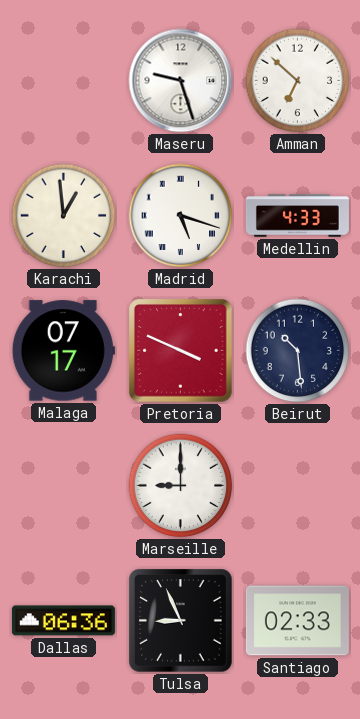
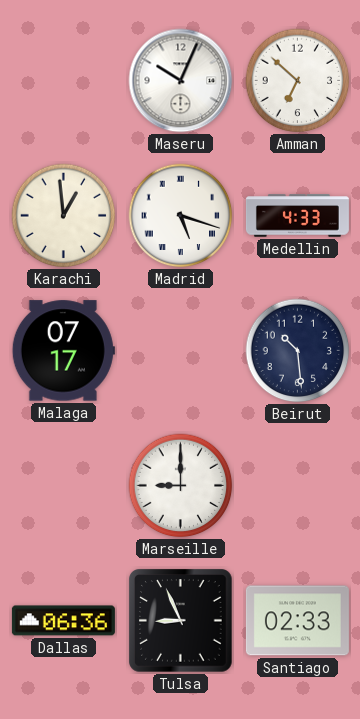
Maseru: 9:27 -> 10:04 (181, 81)
Pretoria: 3:49 -> none (181, 351)
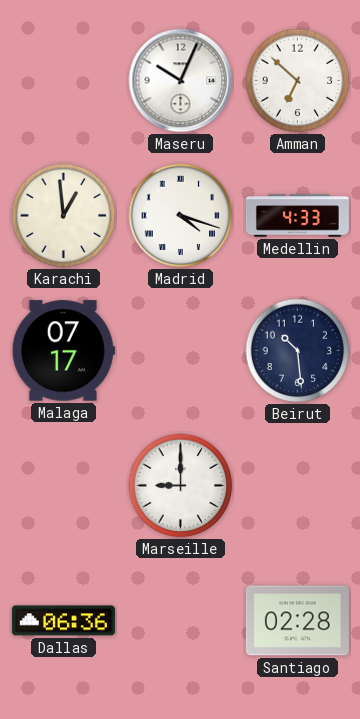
Madrid: 5:18 -> 4:18 (181, 216)
Tulsa: 8:56 -> none (181, 621)
Santiago: 02:33 -> 02:28 (297, 621)
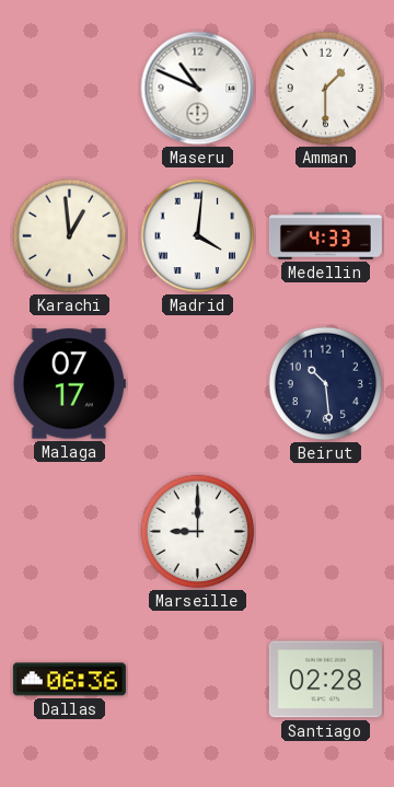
Maseru: 10:04 -> 10:49 (198, 89)
Amman: 6:52 -> 1:30 (326, 89)
Madrid: 4:18 -> 4:01 (198, 236)
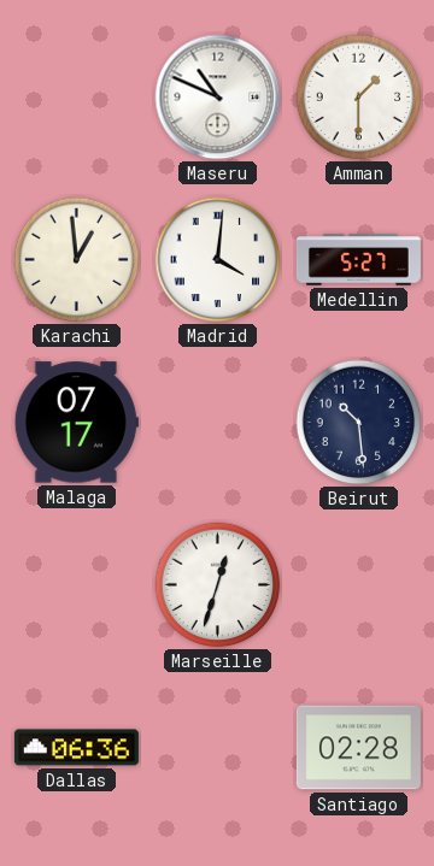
Medellin: 4:33 -> 5:27 (358, 260)
Marseille: 9:00 -> 12:33 (218, 585)
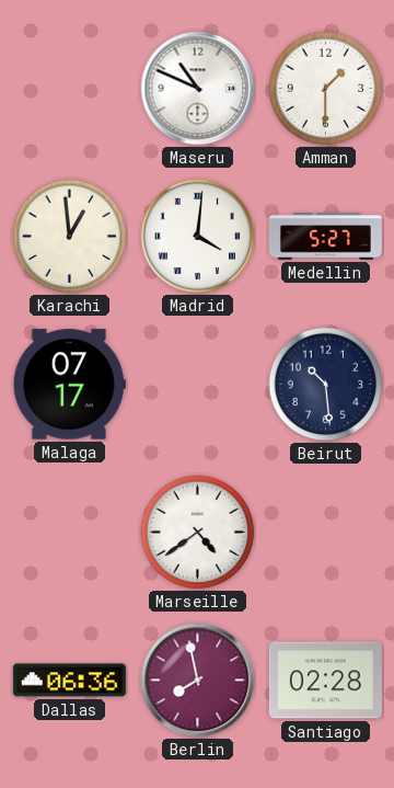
Marseille: 12:33 -> 4:39 (198, 533)
Berlin: none -> 7:58 (198, 681)
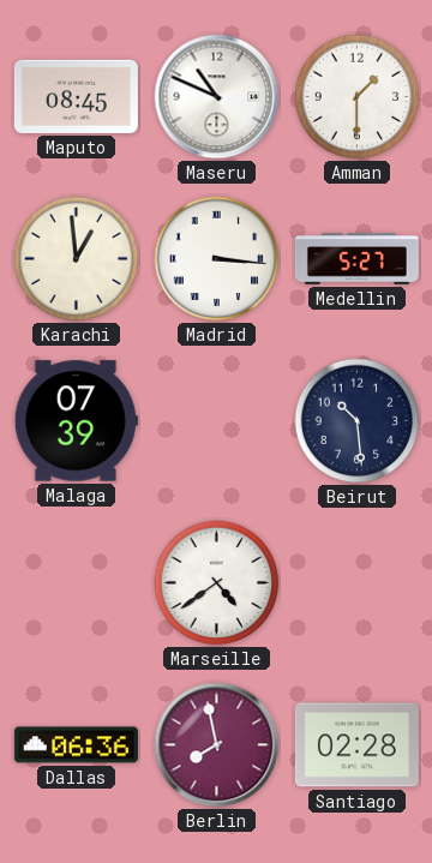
Maputo: none -> 08:45 (76, 96)
Madrid: 4:01 -> 3:16 (217, 259)
Malaga: 07:17 -> 07:39 (76, 421)
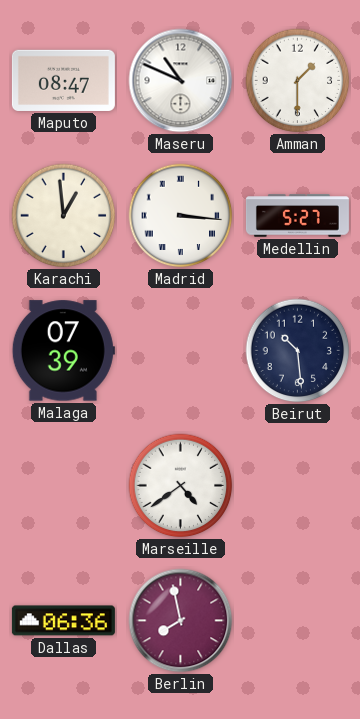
Maputo: 08:45 -> 08:47 (63, 80)
Santiago: 02:28 -> none (356, 745)
